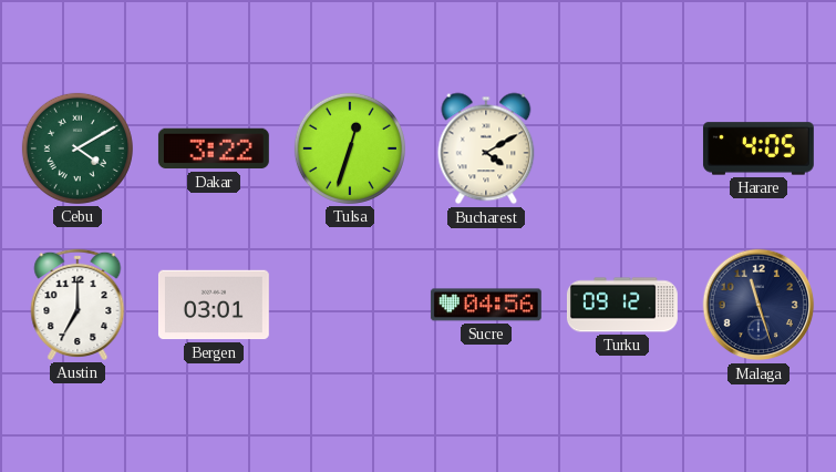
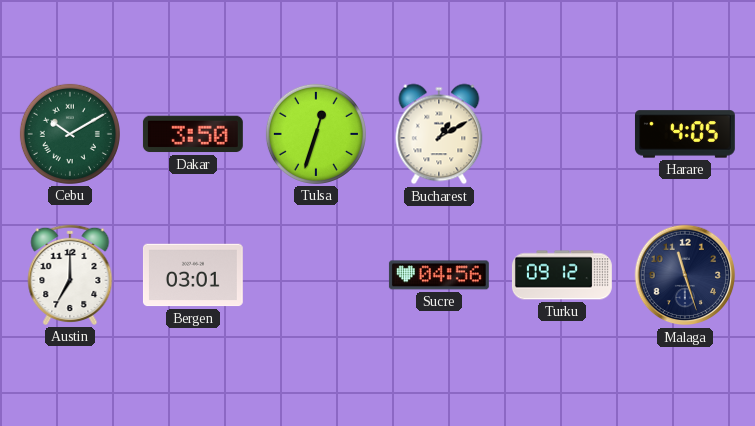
Cebu: 4:10 -> 10:10 (70, 134)
Dakar: 3:22 -> 3:50 (193, 134)
Bucharest: 4:10 -> 1:10 (439, 134)
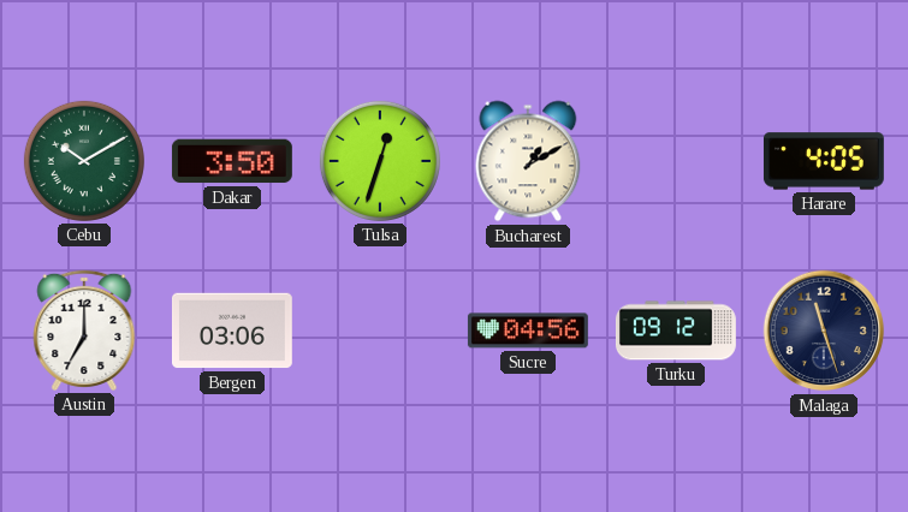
Bergen: 03:01 -> 03:06 (232, 331)
